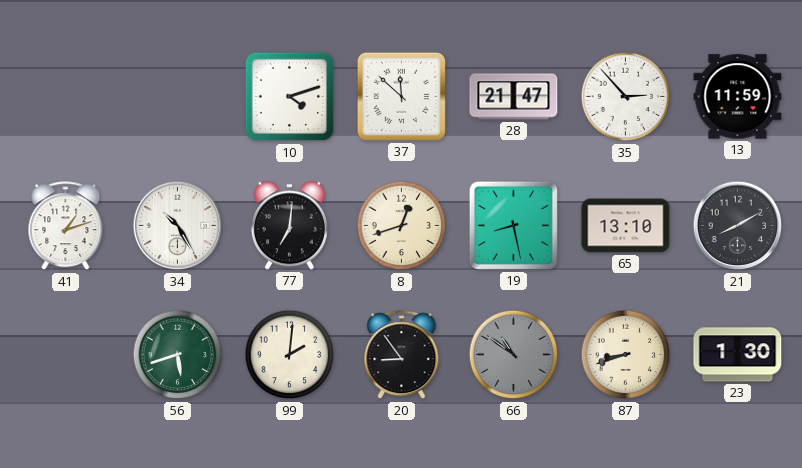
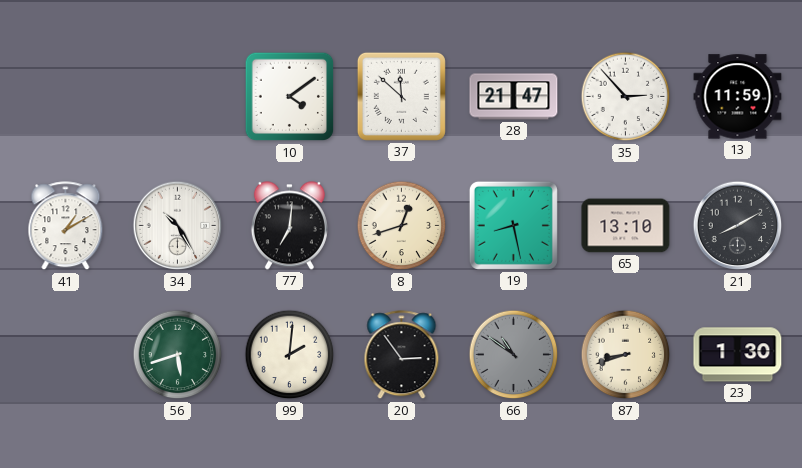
10: 4:12 -> 4:09 (290, 97)
41: 1:12 -> 1:10 (66, 226)
20: 8:54 -> 2:54 (402, 355)
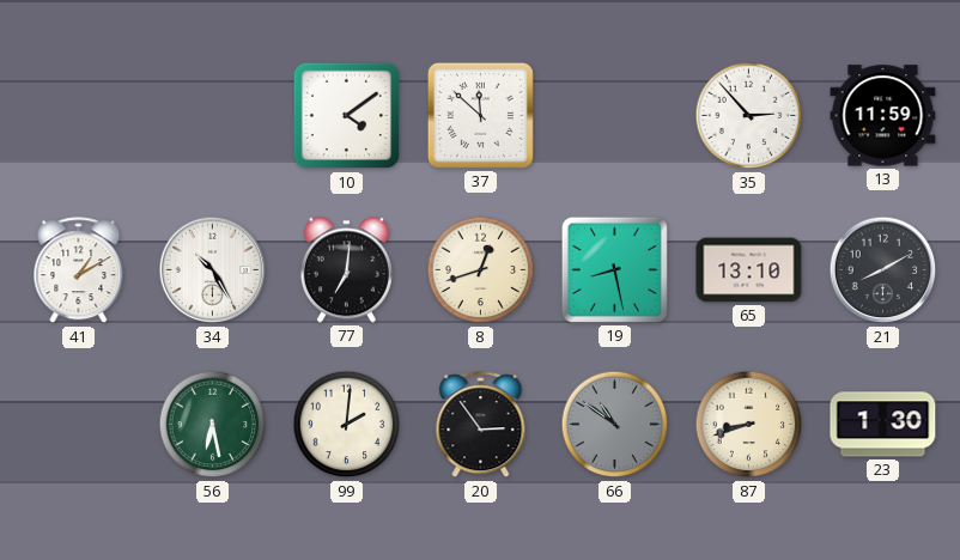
28: 21:47 -> none (514, 97)
56: 5:42 -> 6:28 (213, 425)
